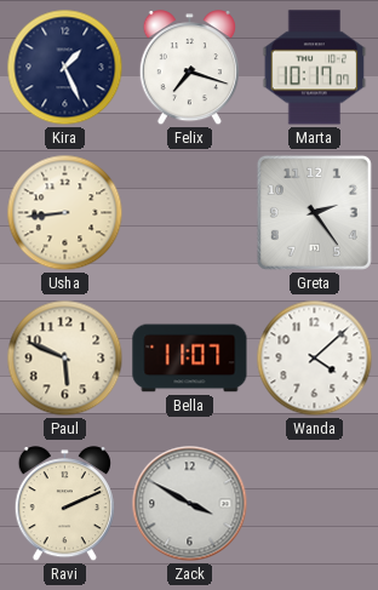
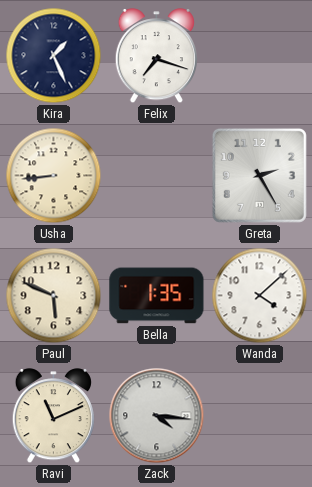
Marta: 10:17 -> none (315, 68)
Greta: 2:24 -> 2:25 (259, 175)
Bella: 11:07 -> 1:35 (157, 296)
Ravi: 2:11 -> 11:11 (53, 416)
Zack: 3:50 -> 4:16 (157, 416)
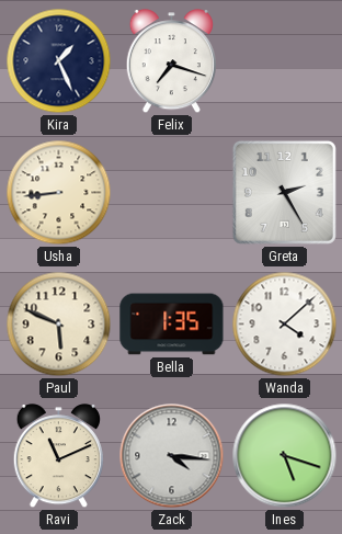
Ines: none -> 5:18 (285, 456)
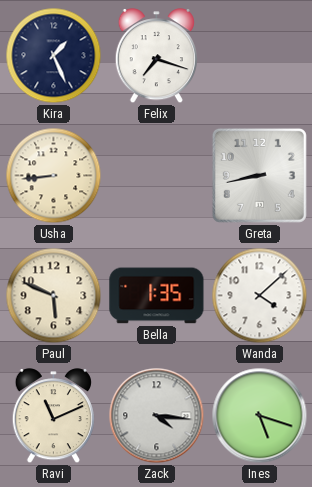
Greta: 2:25 -> 8:43 (259, 175)
